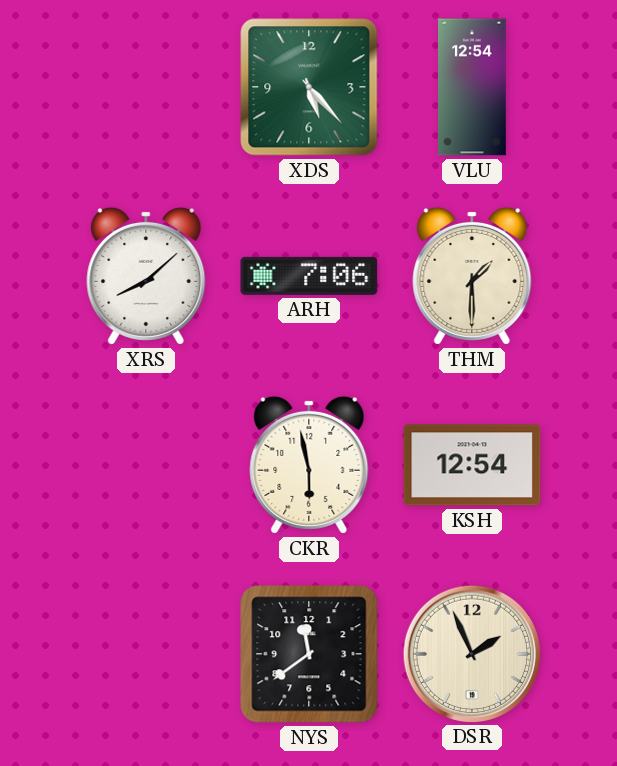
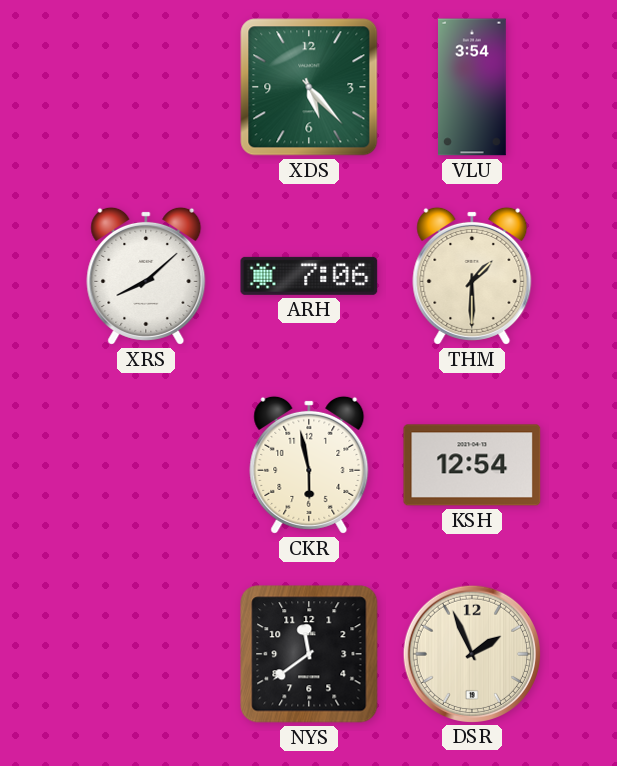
VLU: 12:54 -> 3:54 (473, 87)
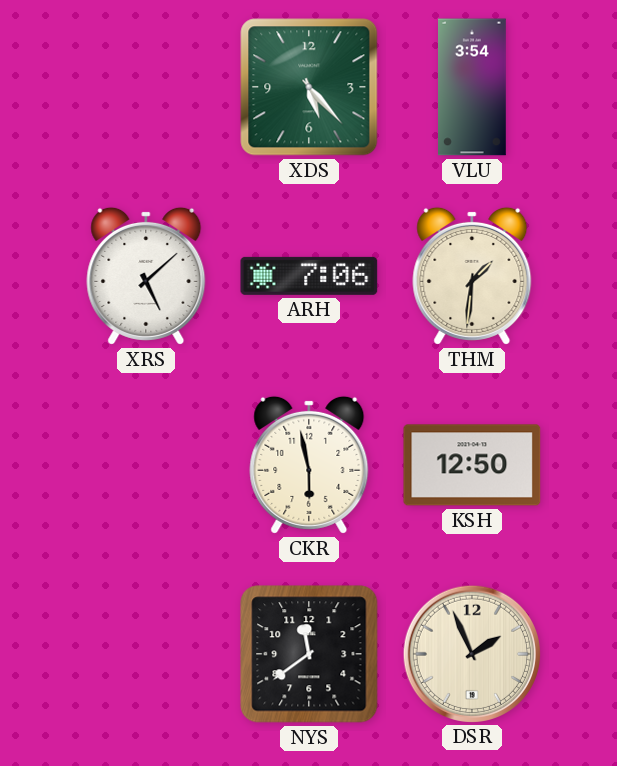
XRS: 8:08 -> 5:08 (146, 276)
THM: 1:30 -> 1:31 (472, 276)
KSH: 12:54 -> 12:50 (472, 465)
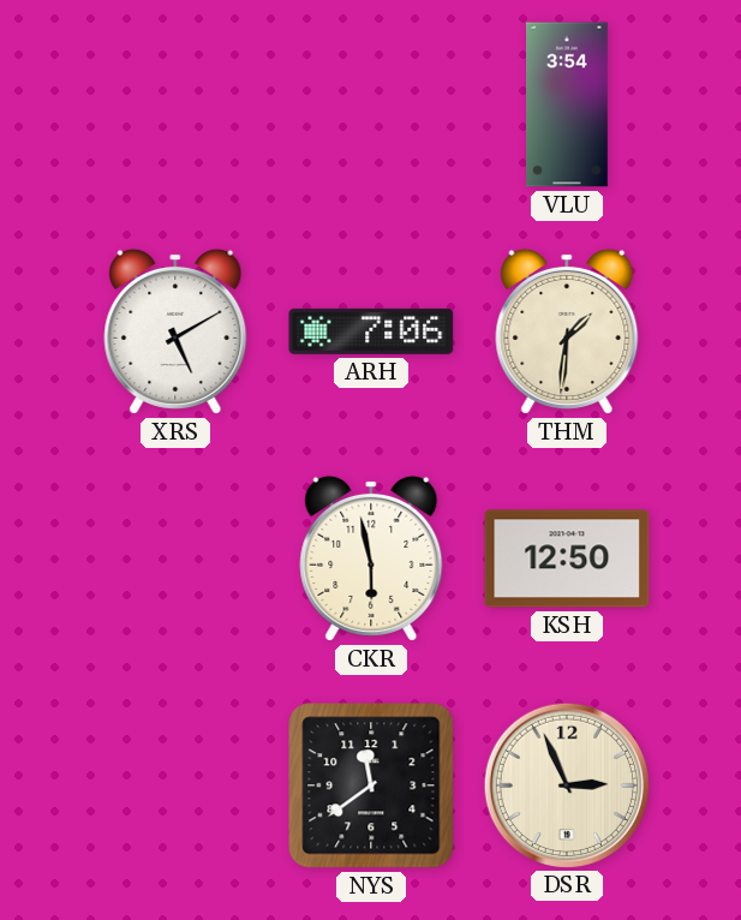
XDS: 5:23 -> none (309, 87)
XRS: 5:08 -> 5:10 (175, 331)
DSR: 1:56 -> 2:56 (566, 784)
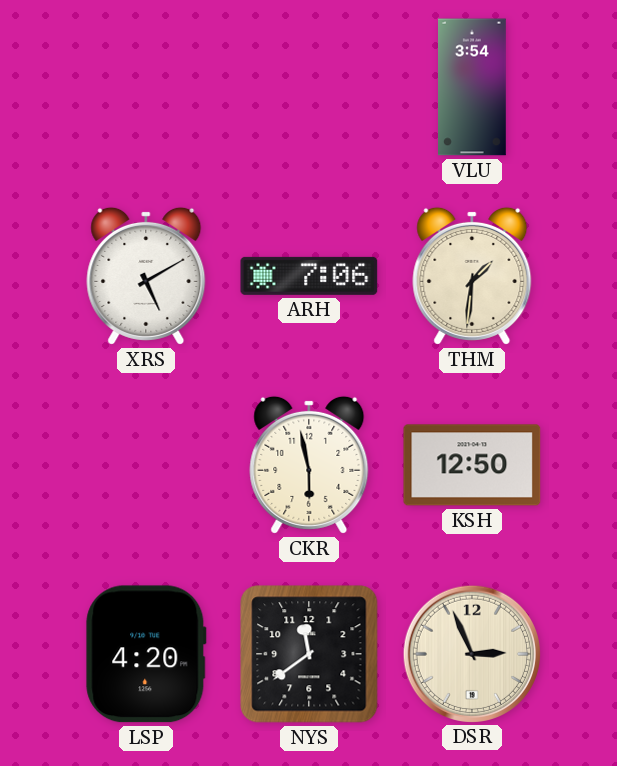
LSP: none -> 4:20 (146, 654)
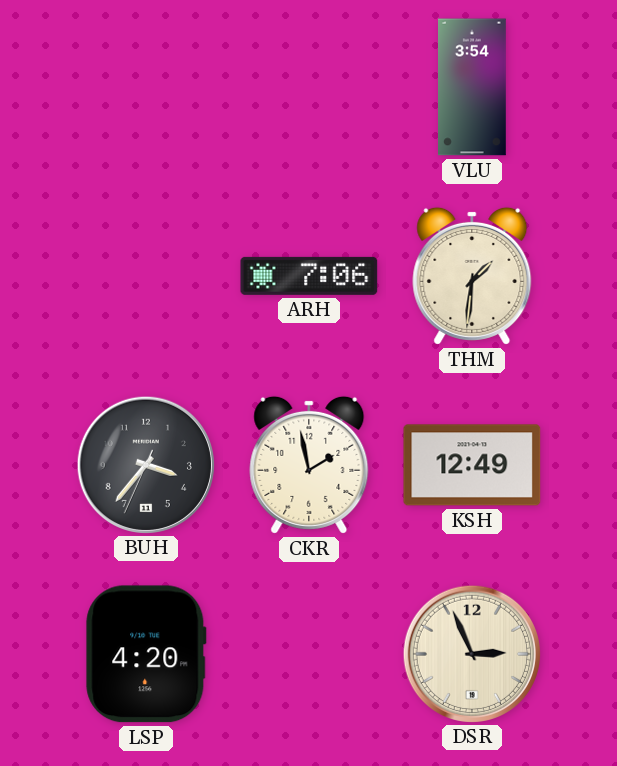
XRS: 5:10 -> none (146, 276)
BUH: none -> 3:36 (145, 464)
CKR: 5:58 -> 1:58 (309, 465)
KSH: 12:50 -> 12:49 (472, 465)
NYS: 11:39 -> none (309, 654)
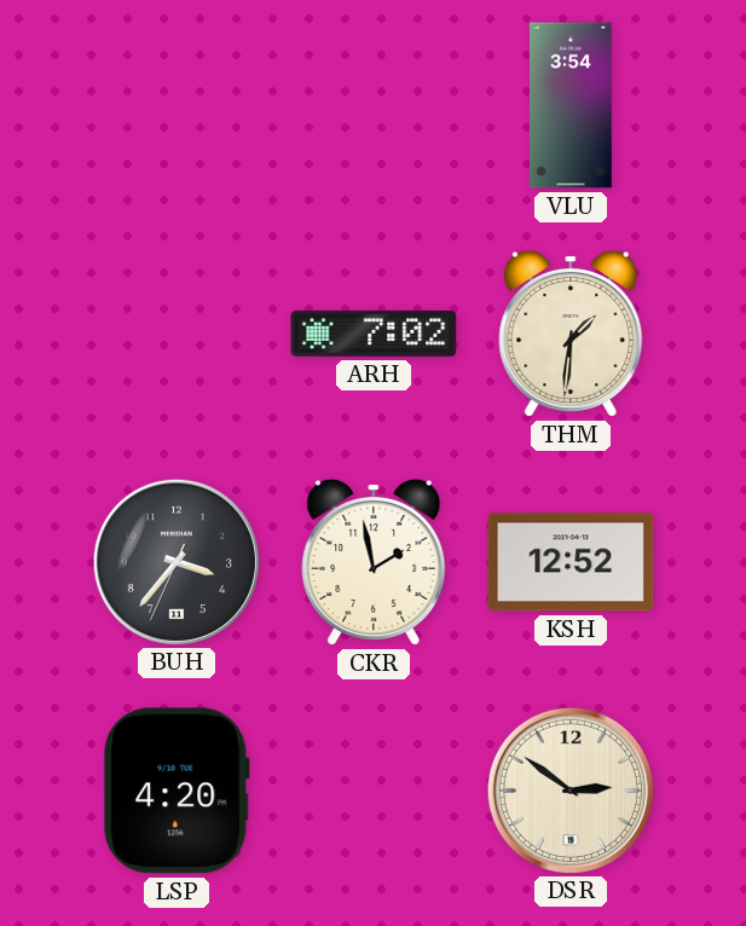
ARH: 7:06 -> 7:02 (374, 334)
KSH: 12:49 -> 12:52 (571, 562)
DSR: 2:56 -> 2:51 (569, 789)
